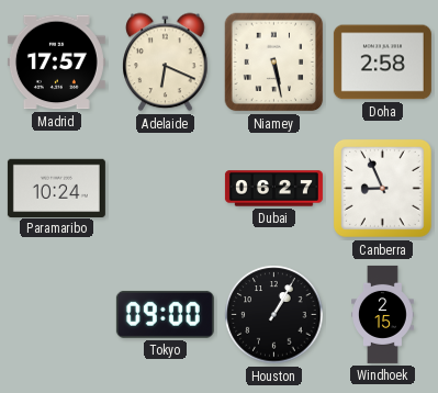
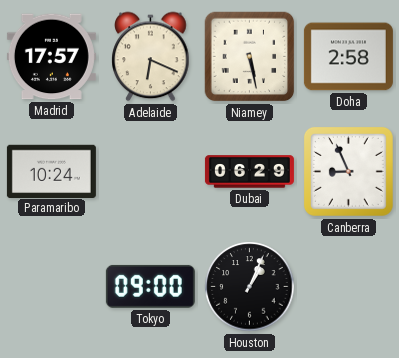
Dubai: 06:27 -> 06:29 (249, 172)
Houston: 1:05 -> 1:04 (250, 287)
Windhoek: 2:15 -> none (383, 314)
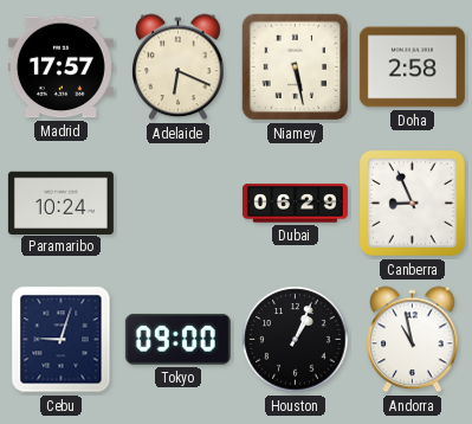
Cebu: none -> 9:03 (62, 340)
Andorra: none -> 10:58 (413, 340)
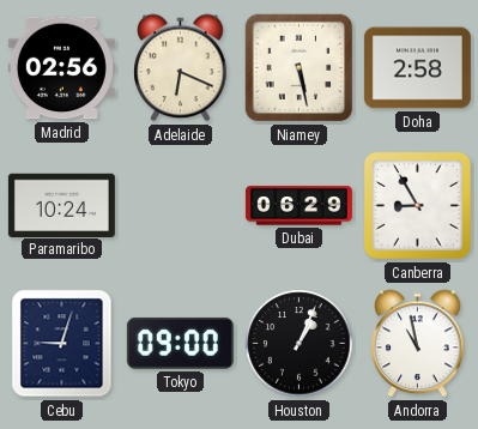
Madrid: 17:57 -> 02:56 (61, 68)
Canberra: 8:56 -> 8:55 (417, 205)
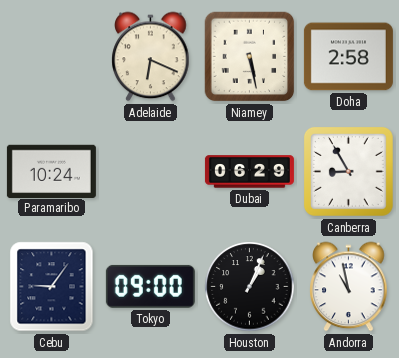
Madrid: 02:56 -> none (61, 68)
Cebu: 9:03 -> 9:06 (52, 287)
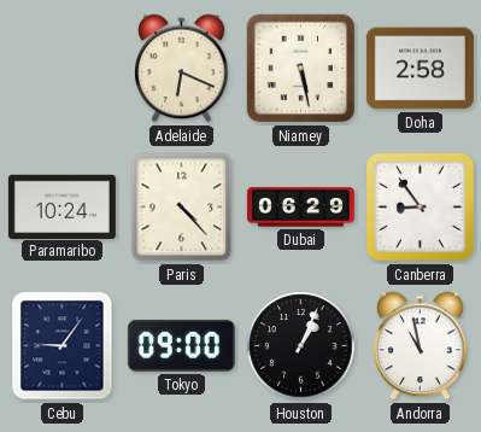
Paris: none -> 4:23 (182, 208)
Canberra: 8:55 -> 8:54 (420, 206)
